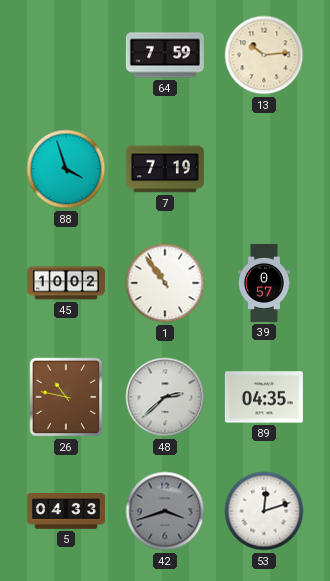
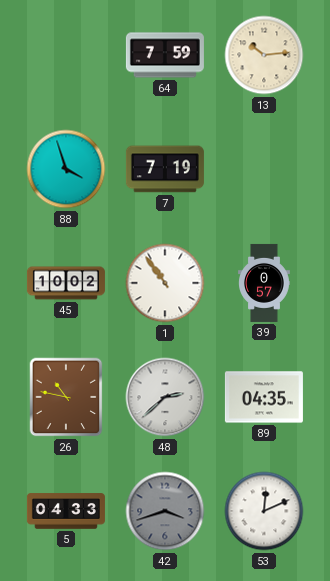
53: 12:12 -> 12:11 (264, 511)
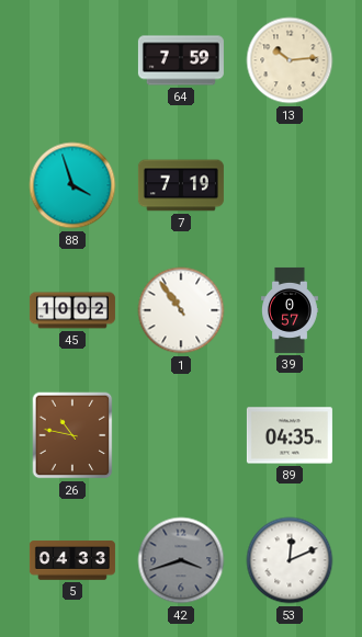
48: 2:38 -> none (165, 397)
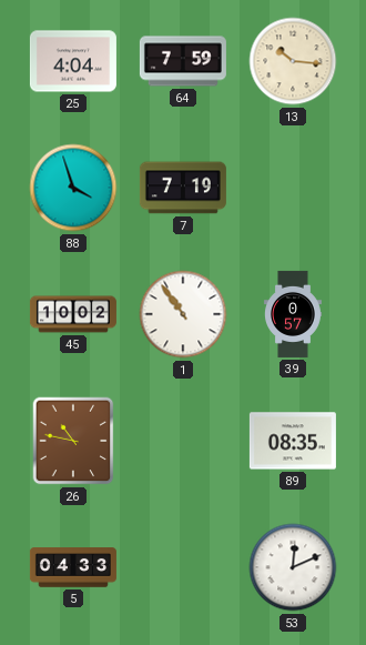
25: none -> 4:04 (73, 61)
13: 10:14 -> 10:16 (293, 61)
89: 04:35 -> 08:35 (293, 441)
42: 3:42 -> none (181, 560)
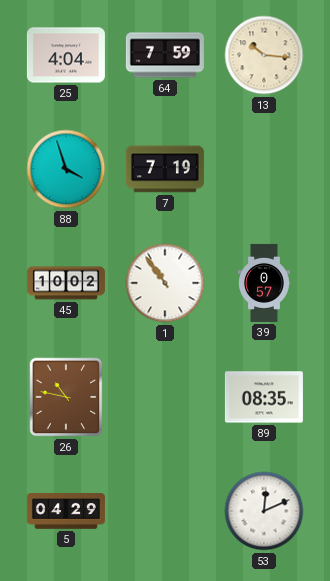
5: 04:33 -> 04:29 (66, 511)
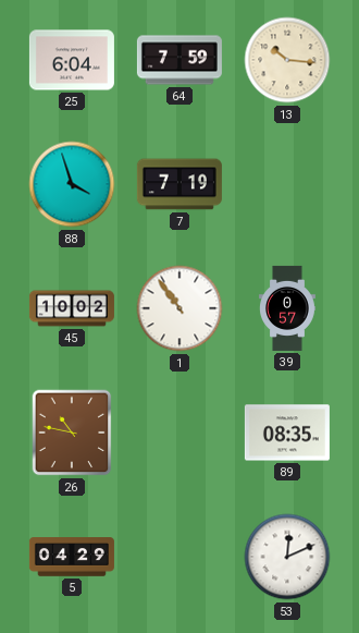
25: 4:04 -> 6:04 (72, 60)
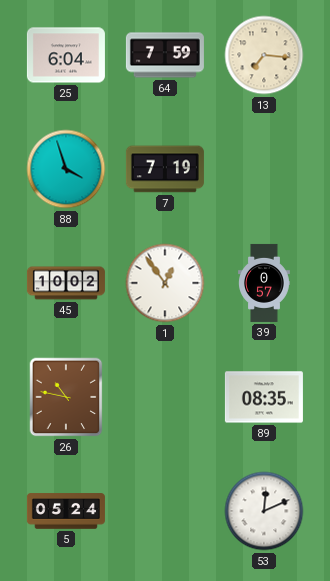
13: 10:16 -> 7:16 (264, 55)
1: 10:54 -> 12:54 (165, 283)
5: 04:29 -> 05:24 (66, 511)
